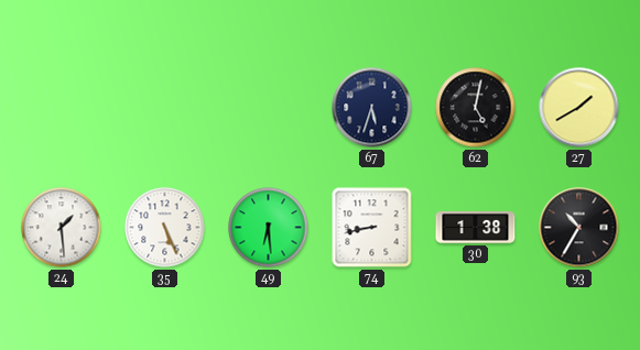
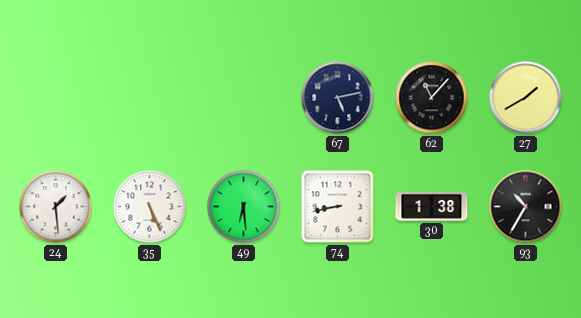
67: 5:33 -> 5:13 (338, 98)
62: 5:02 -> 11:07 (432, 98)
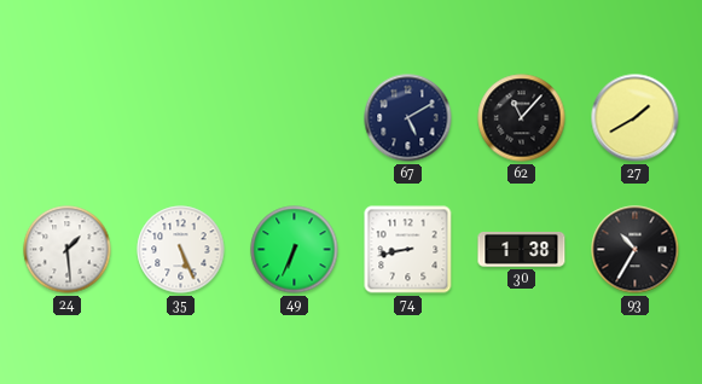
67: 5:13 -> 5:10 (408, 118)
49: 6:29 -> 6:34 (295, 250)
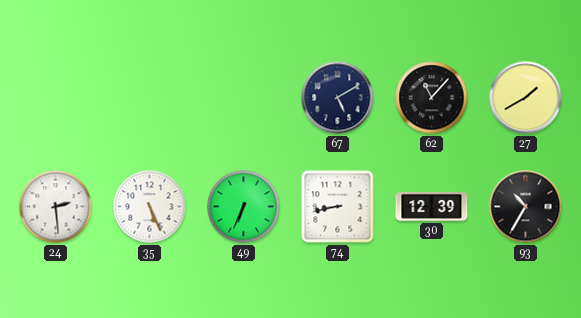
24: 1:29 -> 2:29 (56, 207)
30: 1:38 -> 12:39 (432, 206)
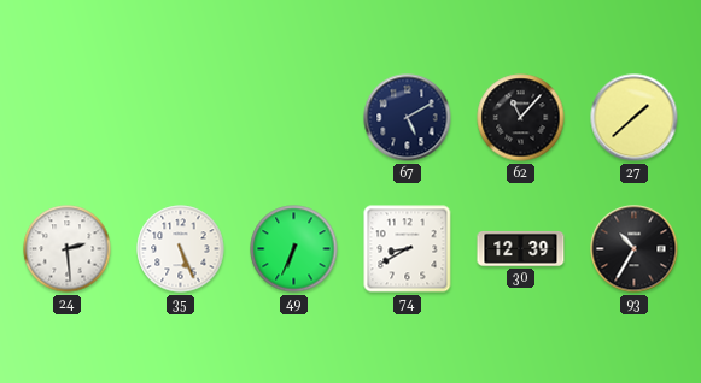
27: 1:40 -> 1:38 (635, 118)
74: 8:43 -> 8:40 (408, 249)
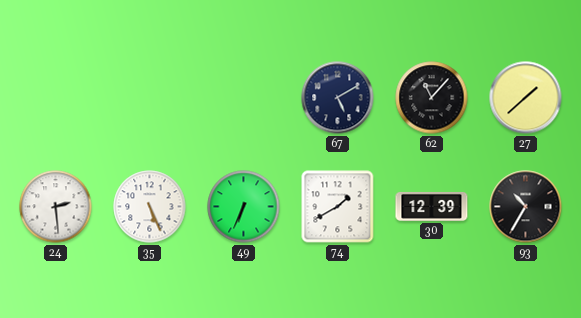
74: 8:40 -> 1:40 (338, 207)
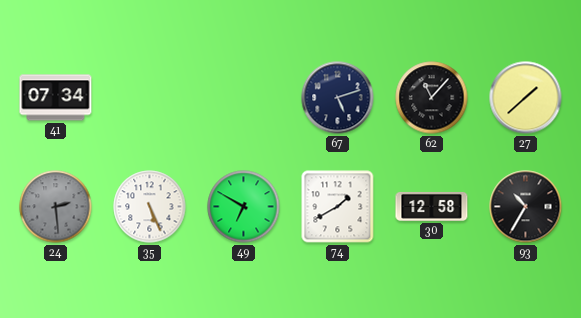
41: none -> 07:34 (56, 98)
67: 5:10 -> 5:12 (338, 98)
24 dial: white -> grey (56, 207)
49: 6:34 -> 6:50 (244, 207)
30: 12:39 -> 12:58 (432, 206)
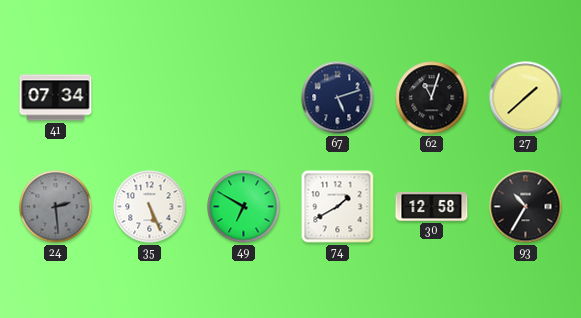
62: 11:07 -> 11:03 (432, 98)
